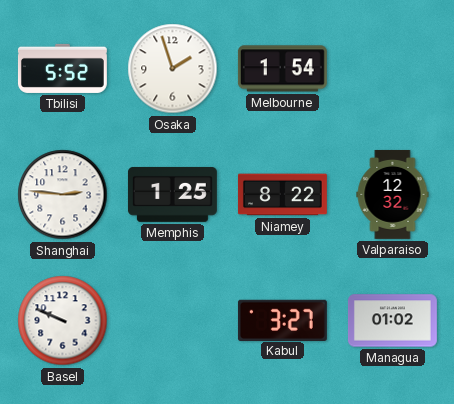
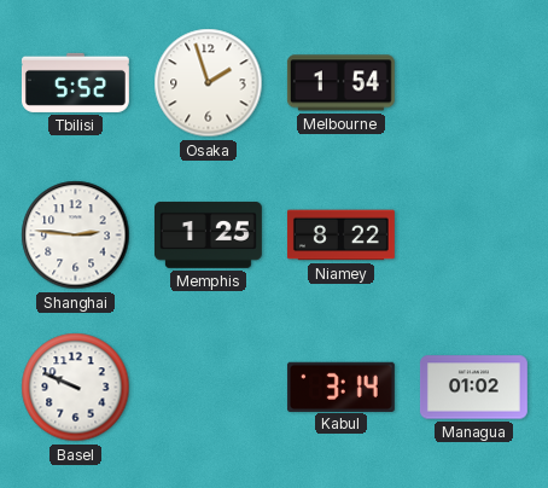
Valparaiso: 12:32 -> none (393, 194)
Kabul: 3:27 -> 3:14 (340, 387)
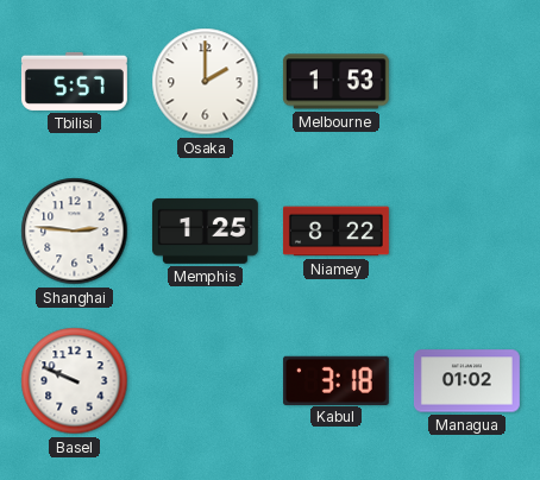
Tbilisi: 5:52 -> 5:57 (74, 81)
Osaka: 1:57 -> 2:00 (206, 82)
Melbourne: 1:54 -> 1:53 (335, 82)
Kabul: 3:14 -> 3:18 (335, 380)
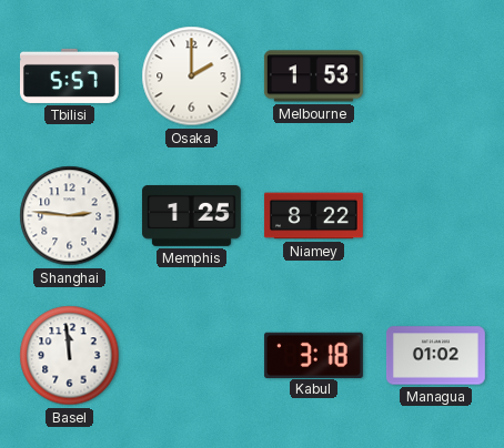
Basel: 9:49 -> 11:59 (70, 356)
